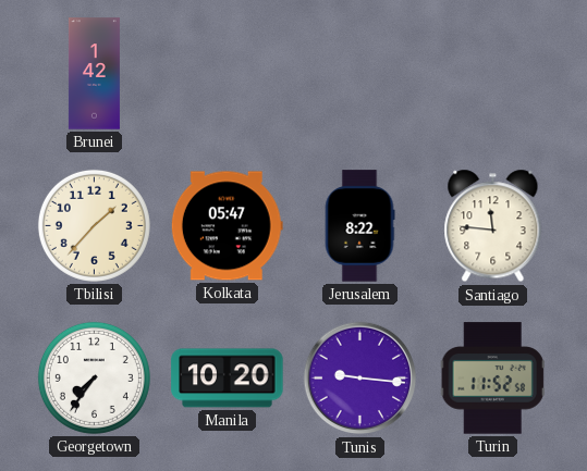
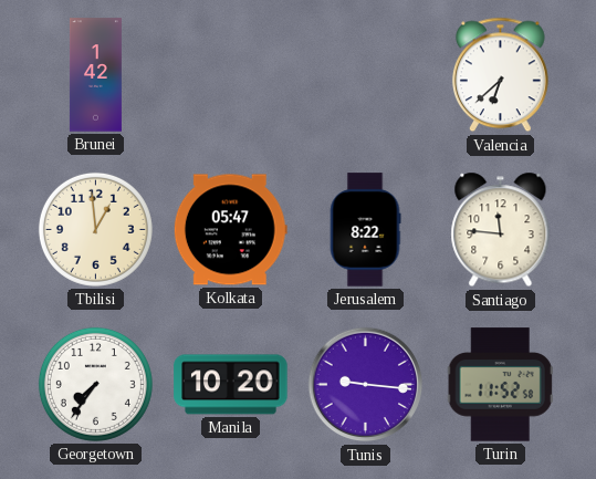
Valencia: none -> 6:38 (501, 75)
Tbilisi: 1:37 -> 12:59 (95, 229)
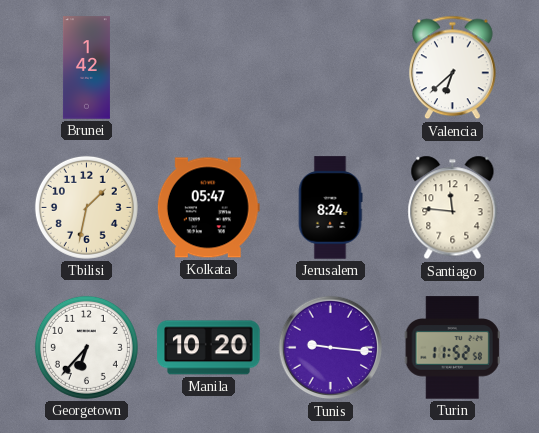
Tbilisi: 12:59 -> 1:32 (86, 207)
Jerusalem: 8:22 -> 8:24 (330, 208)
Georgetown: 7:36 -> 6:37 (86, 347)
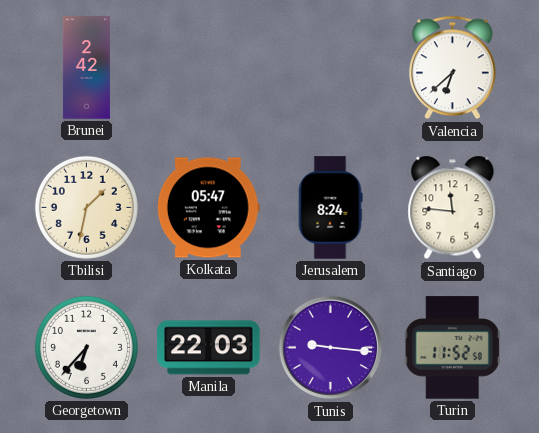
Brunei: 1:42 -> 2:42 (86, 68)
Manila: 10:20 -> 22:03 (209, 348)
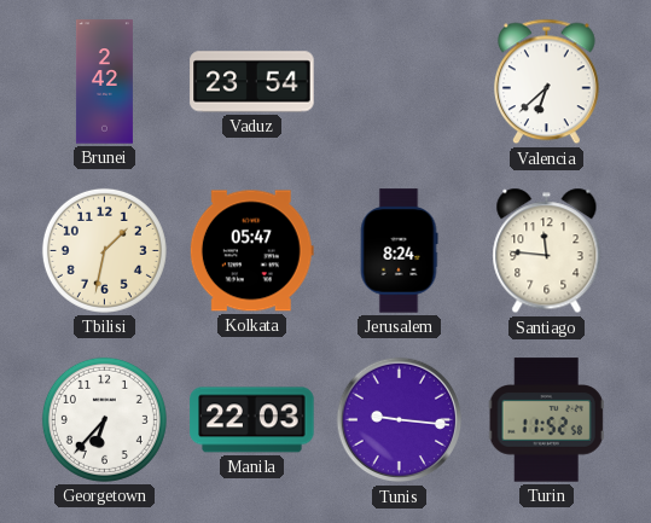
Vaduz: none -> 23:54 (252, 82)
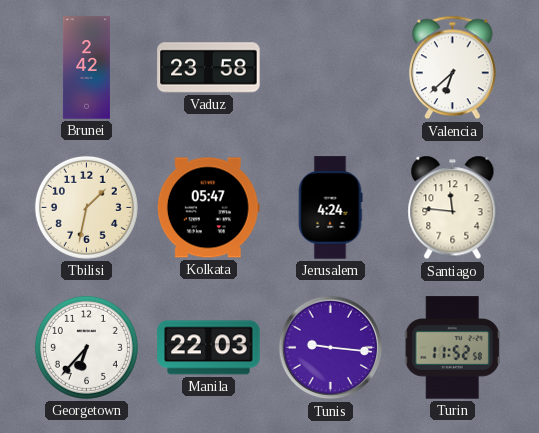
Vaduz: 23:54 -> 23:58 (209, 68)
Jerusalem: 8:24 -> 4:24 (330, 208)
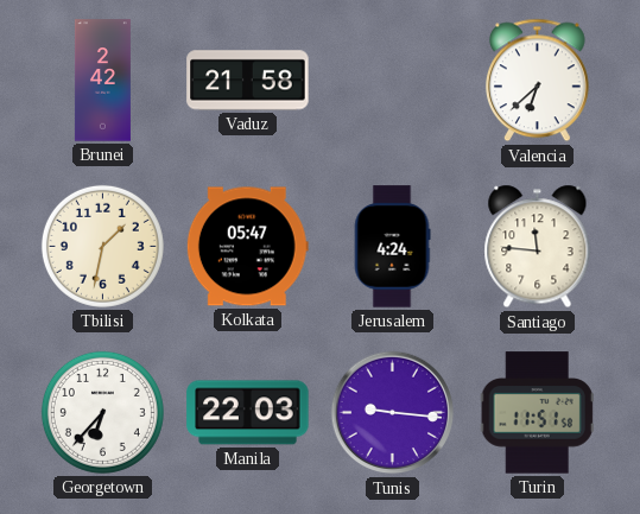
Vaduz: 23:58 -> 21:58 (248, 81)
Turin: 11:52 -> 11:51 (537, 413)
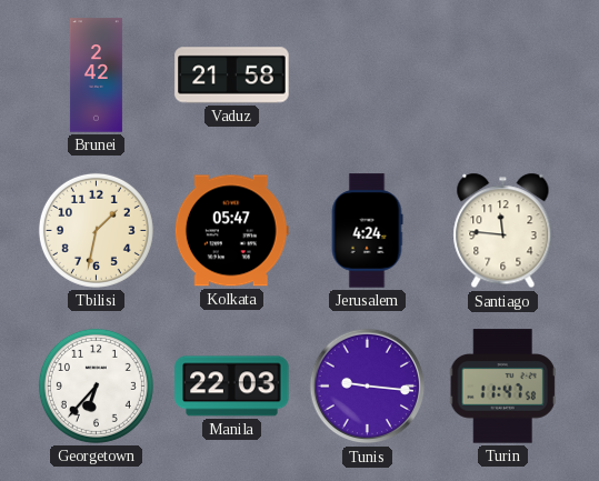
Valencia: 6:38 -> none (538, 81)
Turin: 11:51 -> 11:47 (502, 387)
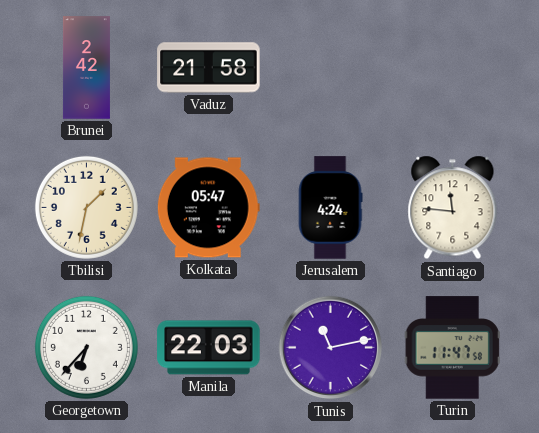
Tunis: 9:16 -> 11:13 (331, 348)
